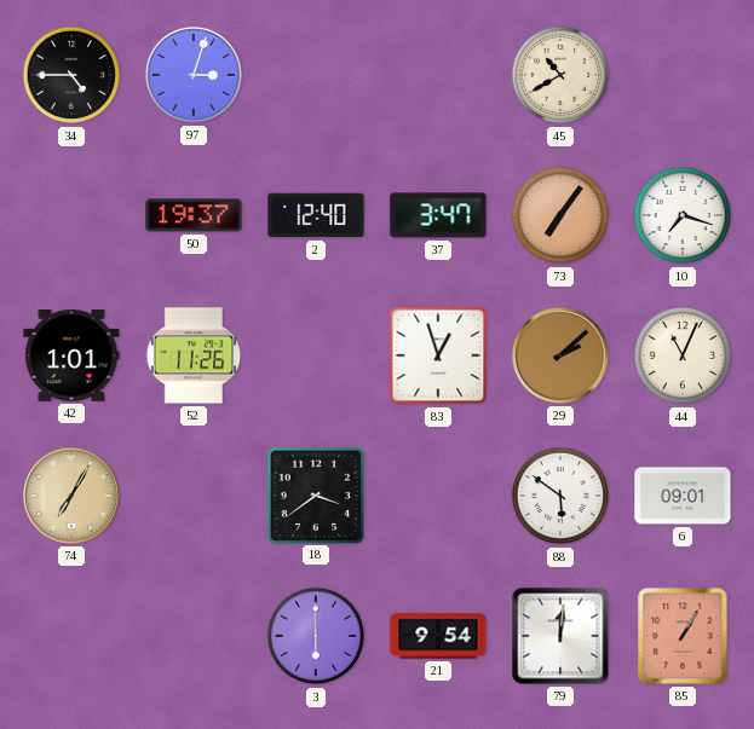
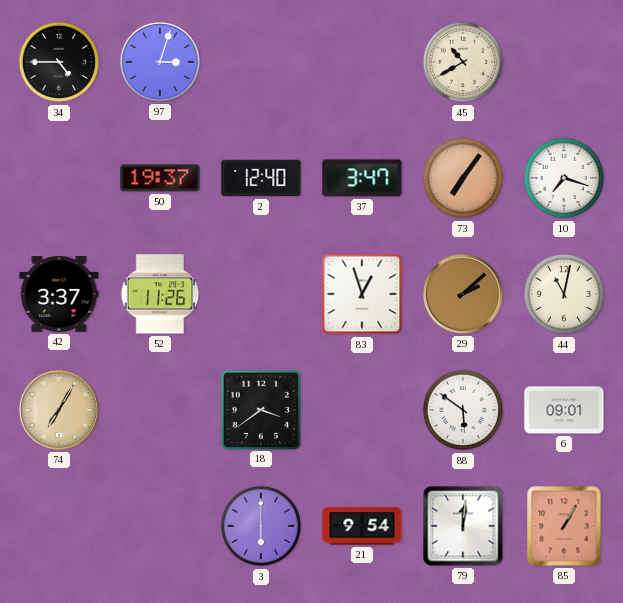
42: 1:01 -> 3:37 (59, 295)
44: 11:04 -> 11:02 (564, 294)
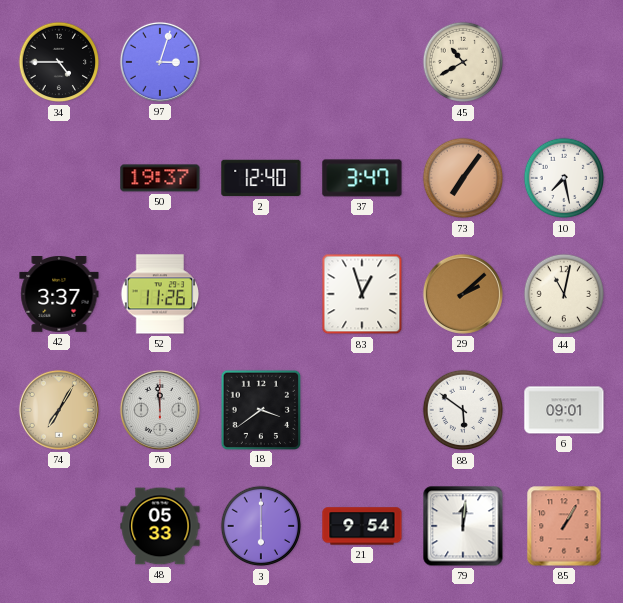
10: 7:18 -> 7:28 (564, 178)
76: none -> 11:59 (160, 410)
48: none -> 05:33 (160, 526)
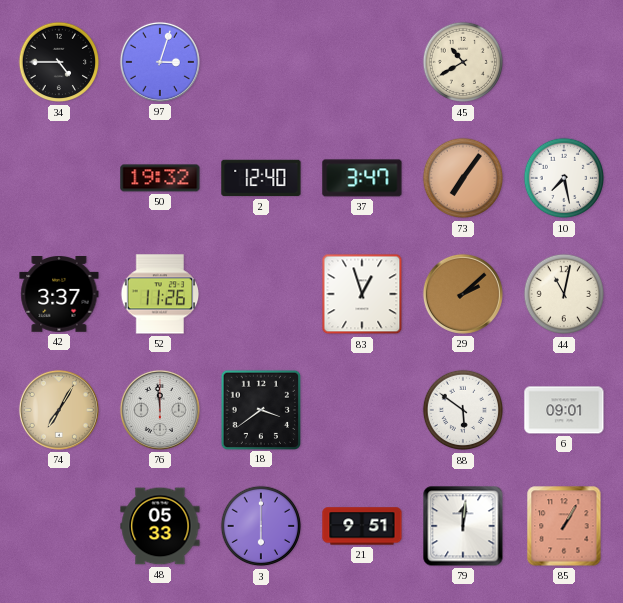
50: 19:37 -> 19:32 (160, 178)
21: 9:54 -> 9:51 (362, 526)
